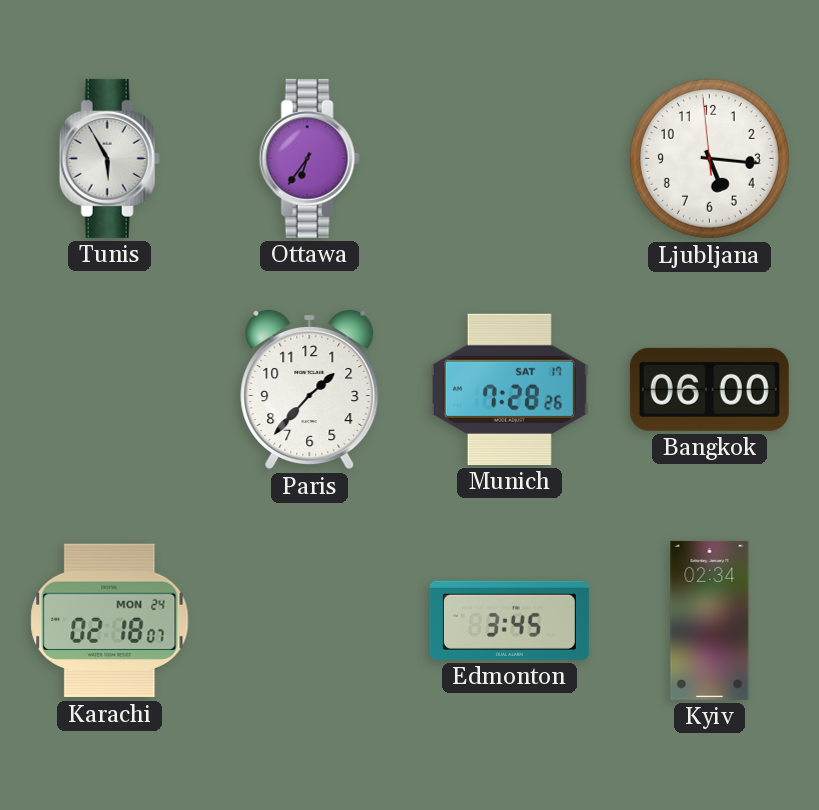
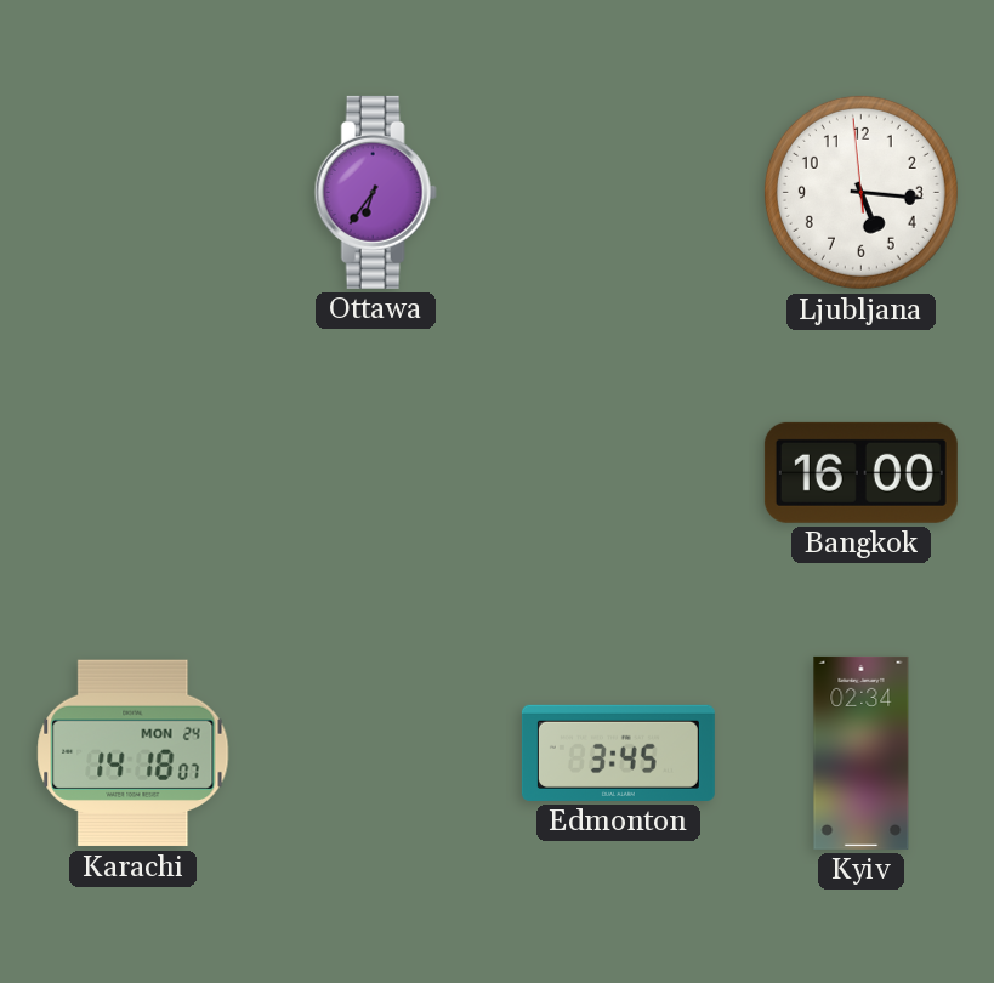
Tunis: 5:55 -> none (109, 158)
Paris: 1:37 -> none (310, 389)
Munich: 7:28 -> none (509, 389)
Bangkok: 06:00 -> 16:00 (860, 472)
Karachi: 02:18 -> 14:18 (134, 754)
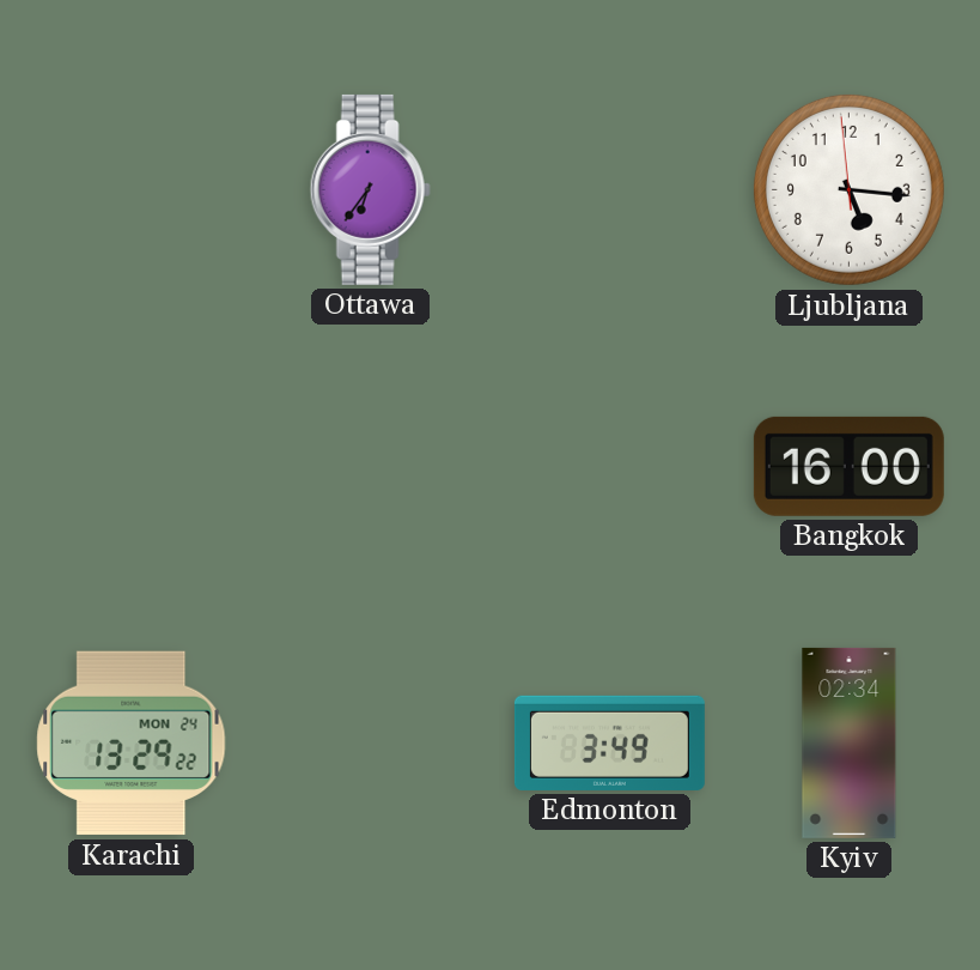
Karachi: 14:18 -> 13:29 (132, 744)
Edmonton: 3:45 -> 3:49 (609, 742)
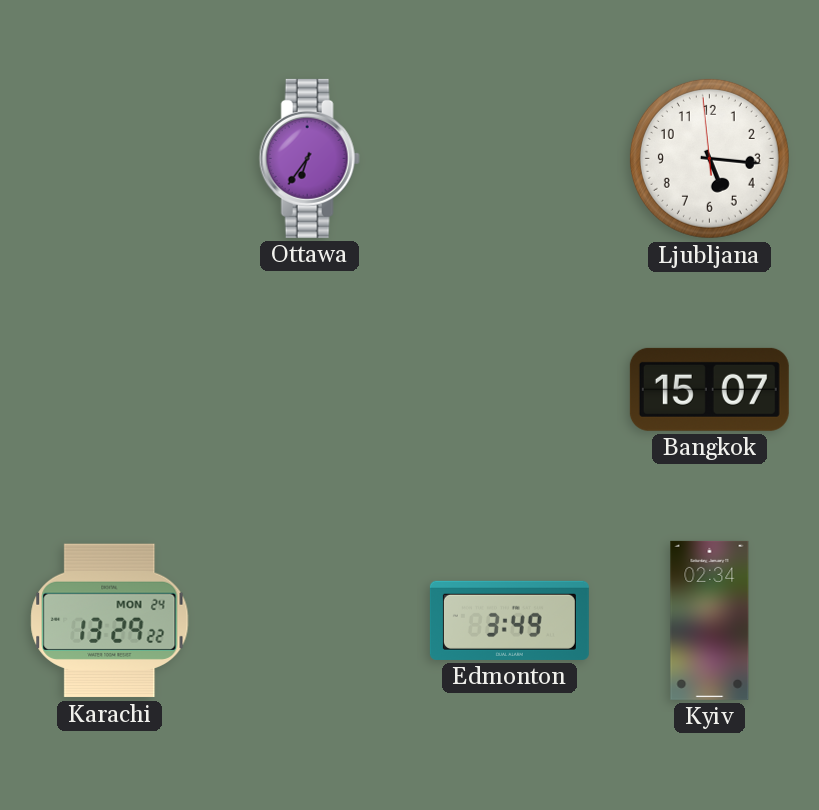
Bangkok: 16:00 -> 15:07 (709, 389)
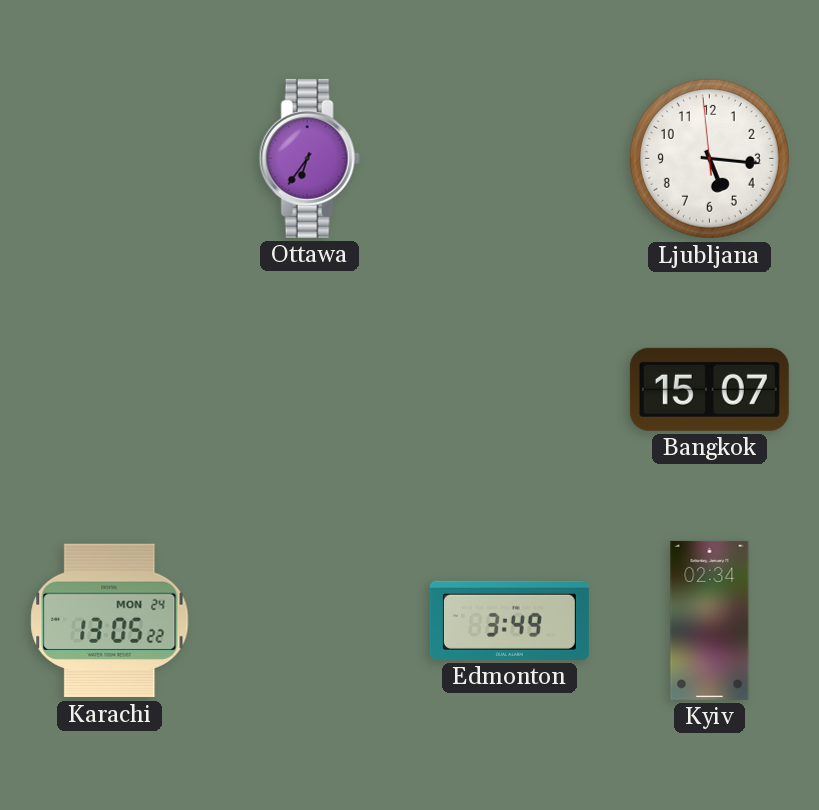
Karachi: 13:29 -> 13:05 (110, 621)
